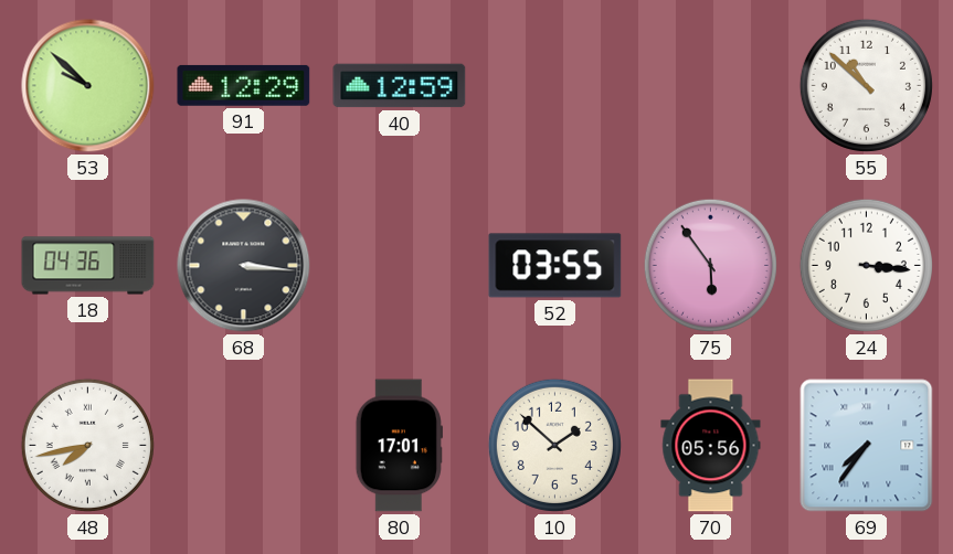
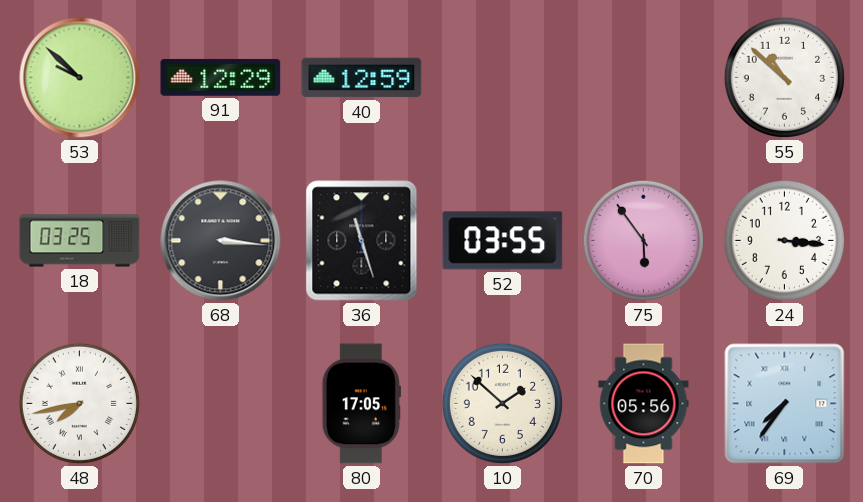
18: 04:36 -> 03:25 (80, 241)
36: none -> 11:27 (362, 241)
80: 17:01 -> 17:05 (361, 404)
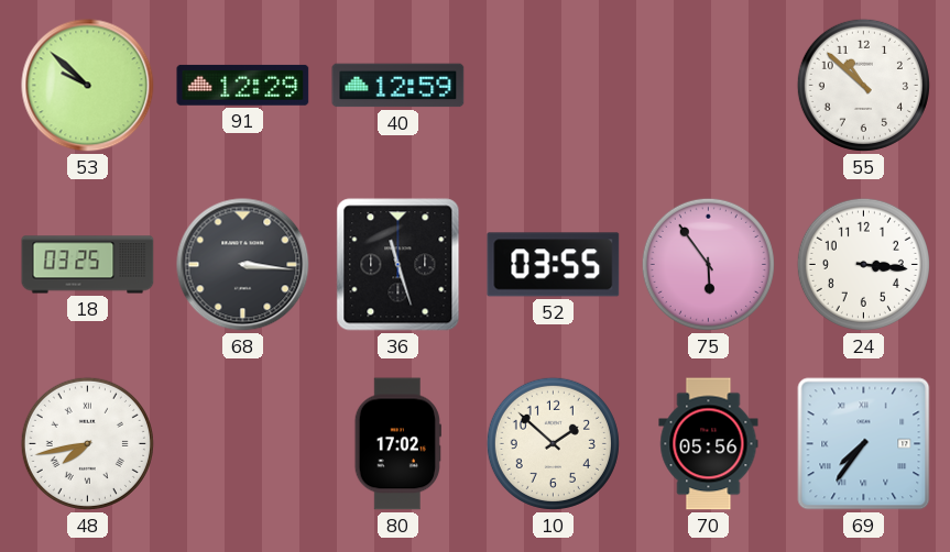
80: 17:05 -> 17:02 (397, 444)
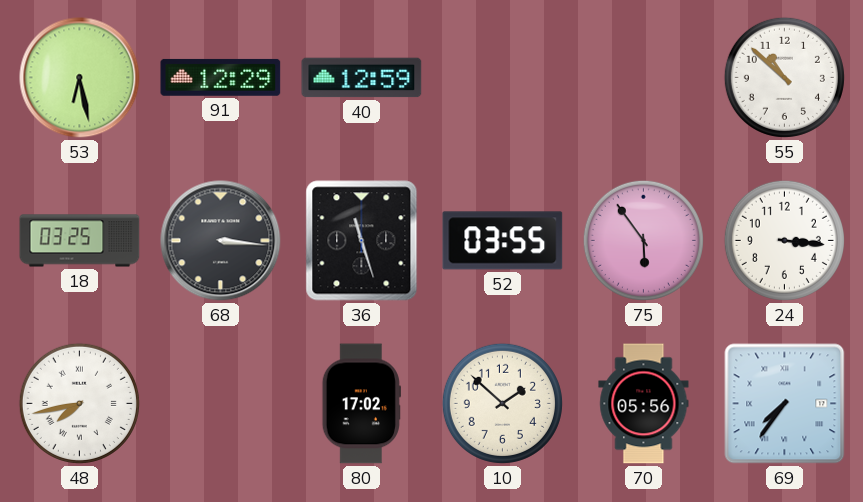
53: 9:52 -> 6:28 (80, 78)
